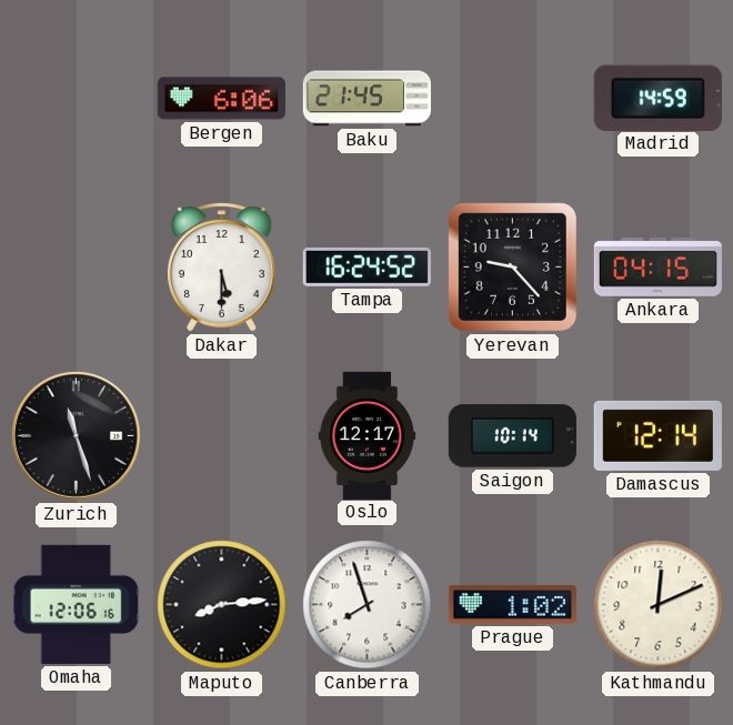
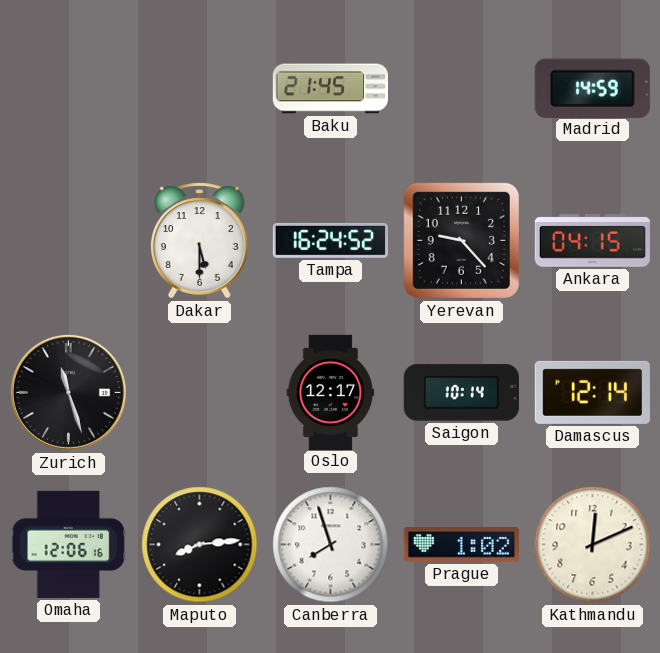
Bergen: 6:06 -> none (221, 99)
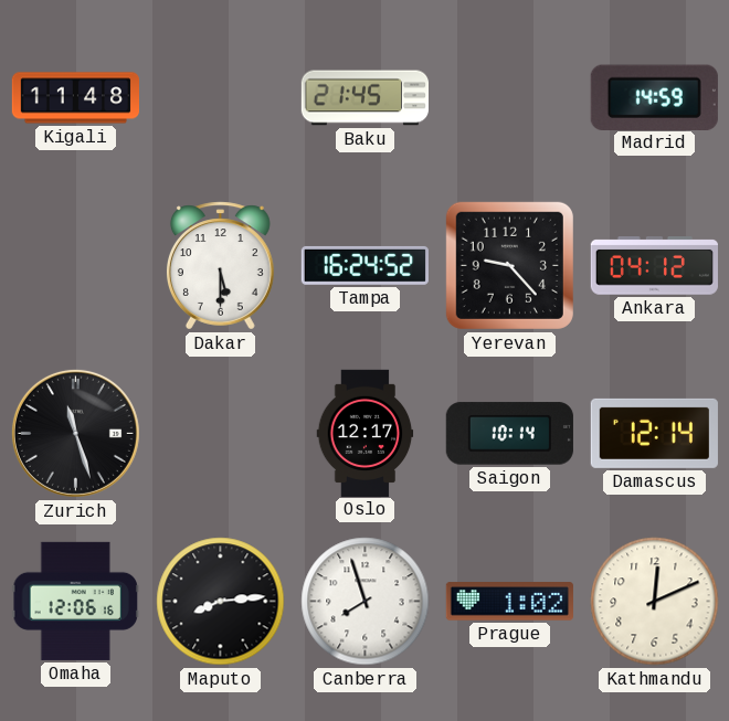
Kigali: none -> 11:48 (75, 98)
Ankara: 04:15 -> 04:12 (654, 266)
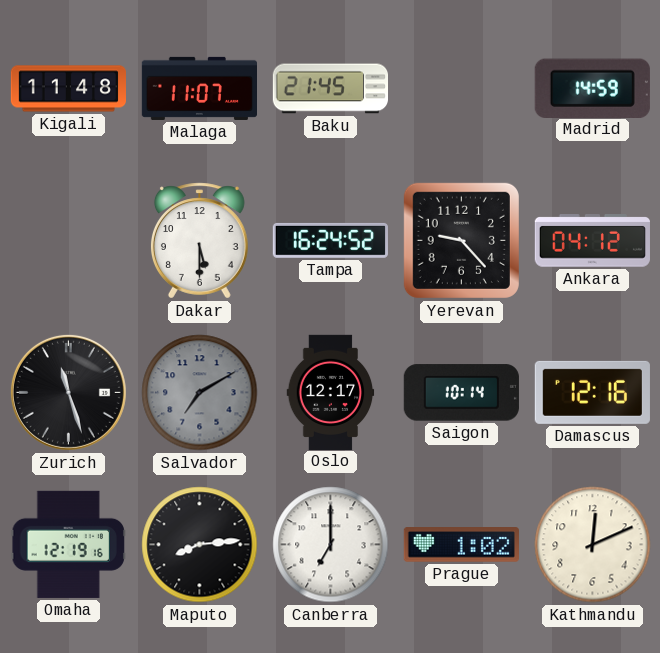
Malaga: none -> 11:07 (199, 88)
Salvador: none -> 7:10 (200, 393)
Damascus: 12:14 -> 12:16 (592, 392)
Omaha: 12:06 -> 12:19 (68, 544)
Canberra: 7:57 -> 7:00 (331, 545)
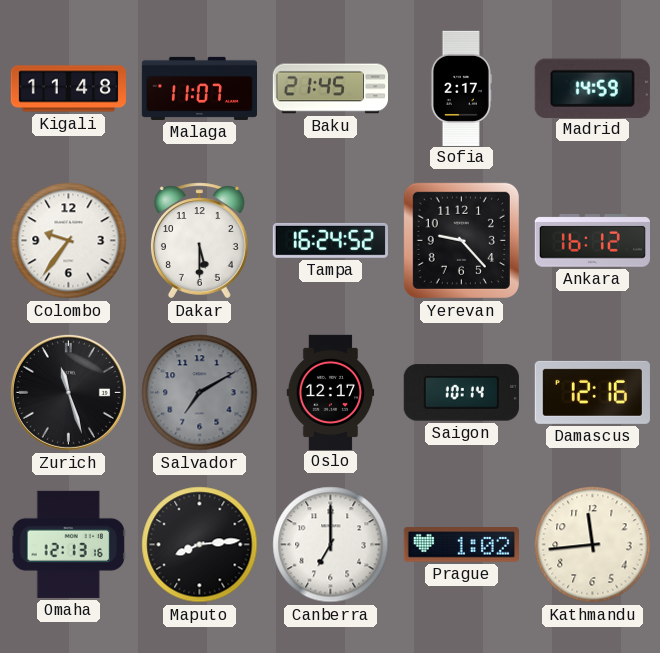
Sofia: none -> 2:17 (461, 88)
Colombo: none -> 9:36 (69, 241)
Ankara: 04:12 -> 16:12 (592, 241)
Omaha: 12:19 -> 12:13 (68, 544)
Kathmandu: 12:11 -> 11:44 (593, 545)
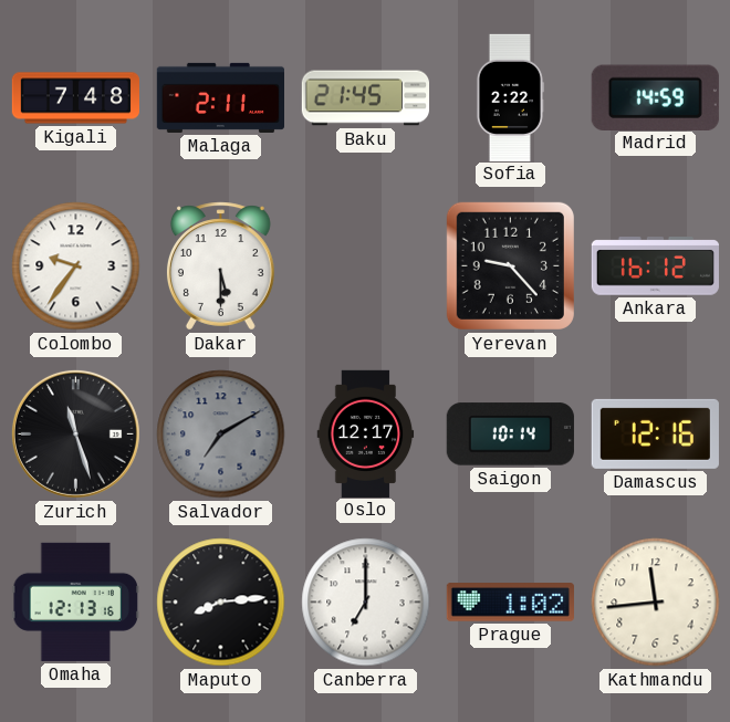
Kigali: 11:48 -> 7:48 (75, 98)
Malaga: 11:07 -> 2:11 (220, 97)
Sofia: 2:17 -> 2:22 (510, 97)
Tampa: 16:24 -> none (330, 240)
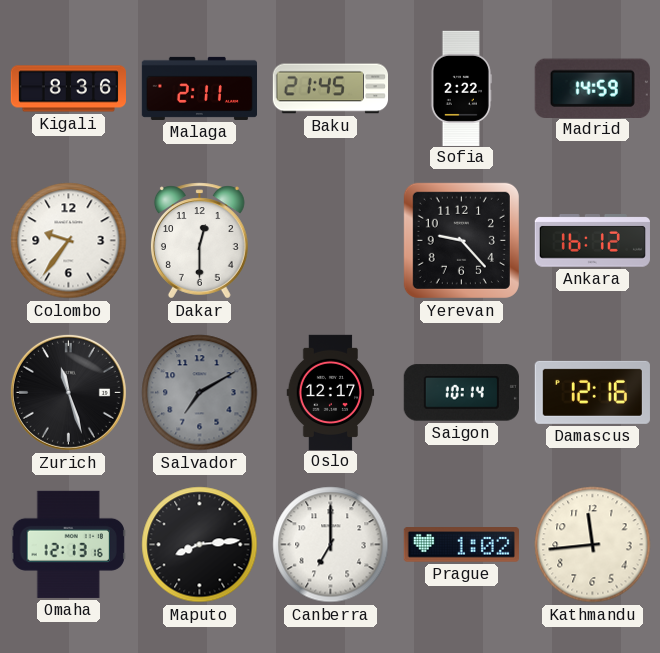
Kigali: 7:48 -> 8:36 (68, 89)
Dakar: 5:30 -> 12:30 (199, 241)
